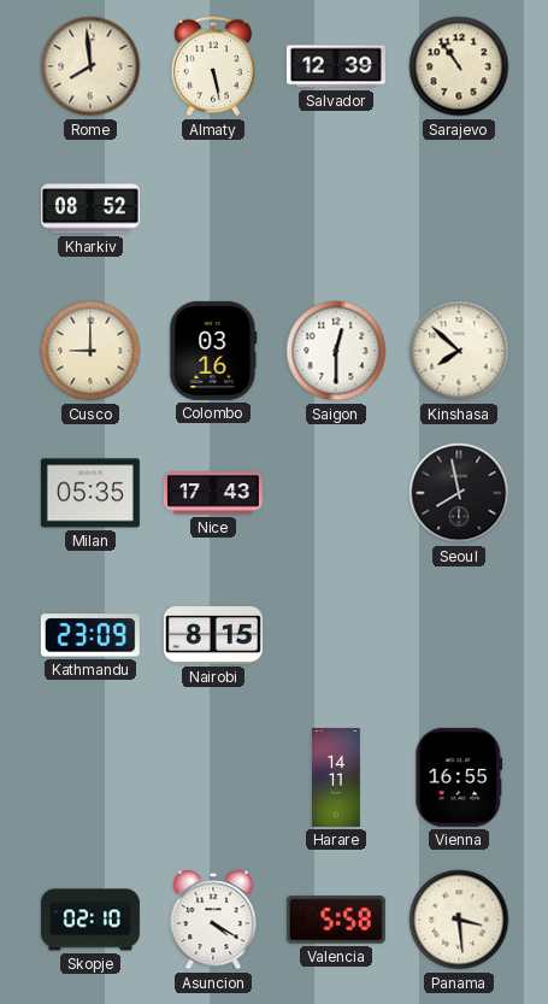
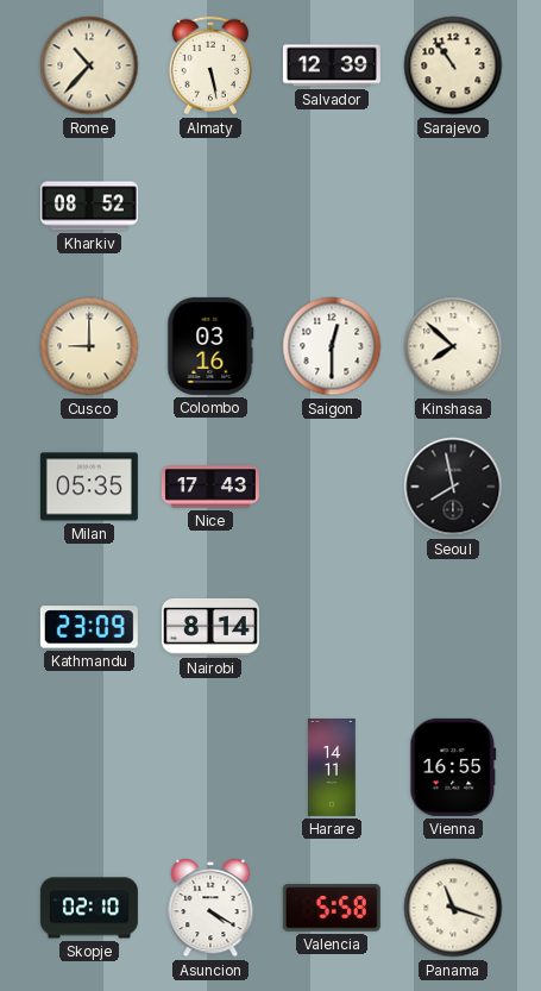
Rome: 7:59 -> 10:37 (89, 65)
Nairobi: 8:15 -> 8:14 (210, 627)
Panama: 3:29 -> 11:18 (453, 908)
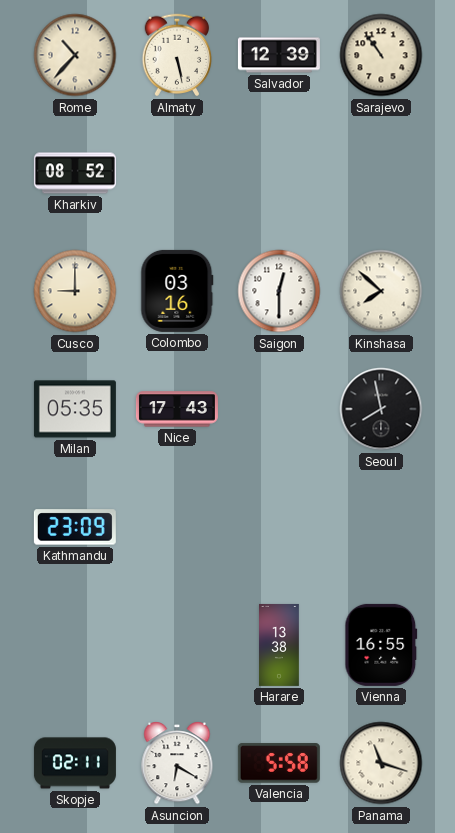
Nairobi: 8:14 -> none (210, 627)
Harare: 14:11 -> 13:38 (280, 645)
Skopje: 02:10 -> 02:11 (75, 763)
Asuncion: 4:20 -> 6:20 (177, 763)
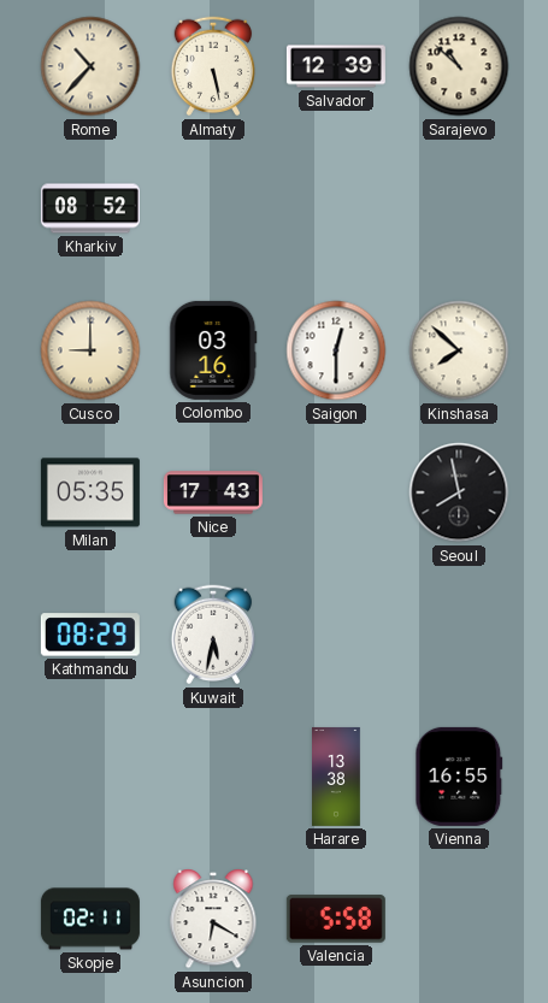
Sarajevo: 10:54 -> 10:52 (459, 66)
Kathmandu: 23:09 -> 08:29 (90, 635)
Kuwait: none -> 5:32 (213, 635)
Panama: 11:18 -> none (381, 763)
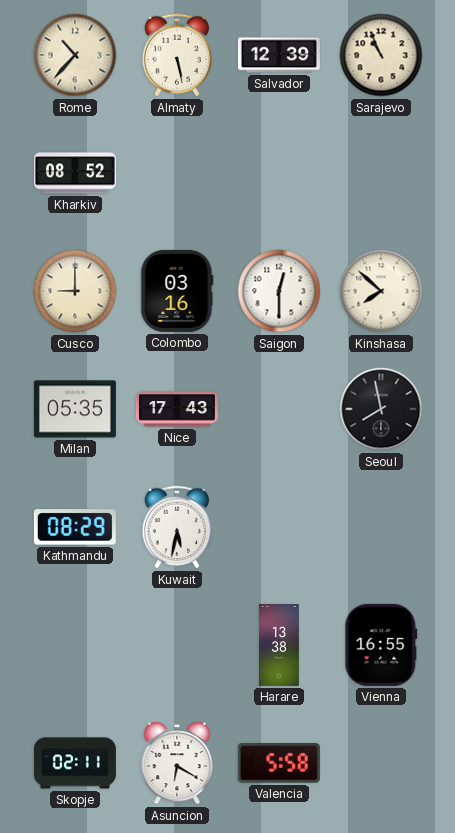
Sarajevo: 10:52 -> 10:56 (381, 55)
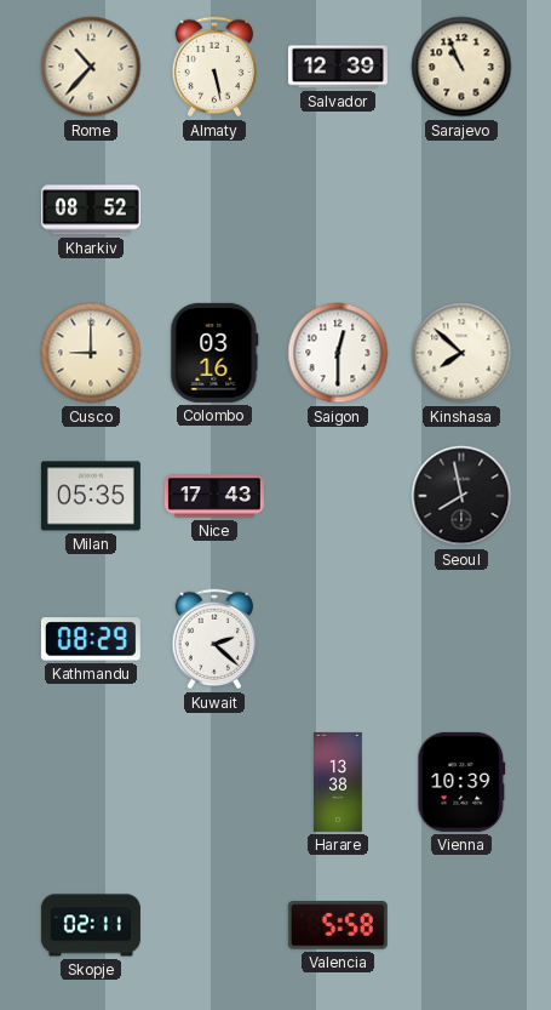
Kuwait: 5:32 -> 2:22 (214, 639)
Vienna: 16:55 -> 10:39 (461, 782)
Asuncion: 6:20 -> none (177, 763)
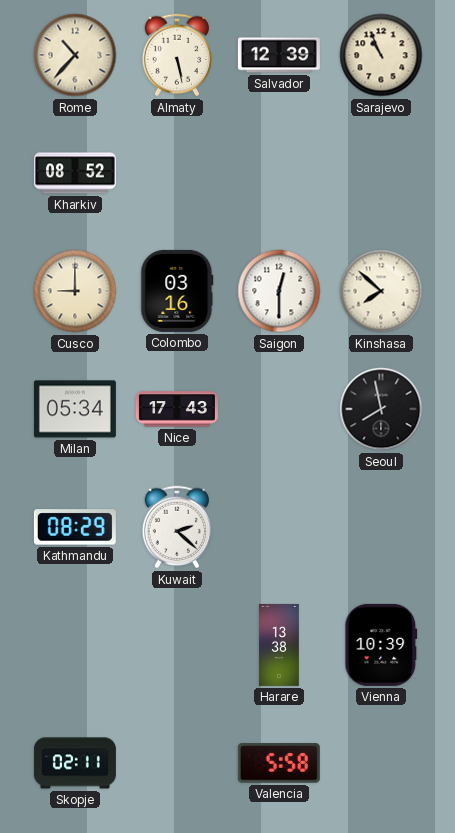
Milan: 05:35 -> 05:34 (75, 409)
